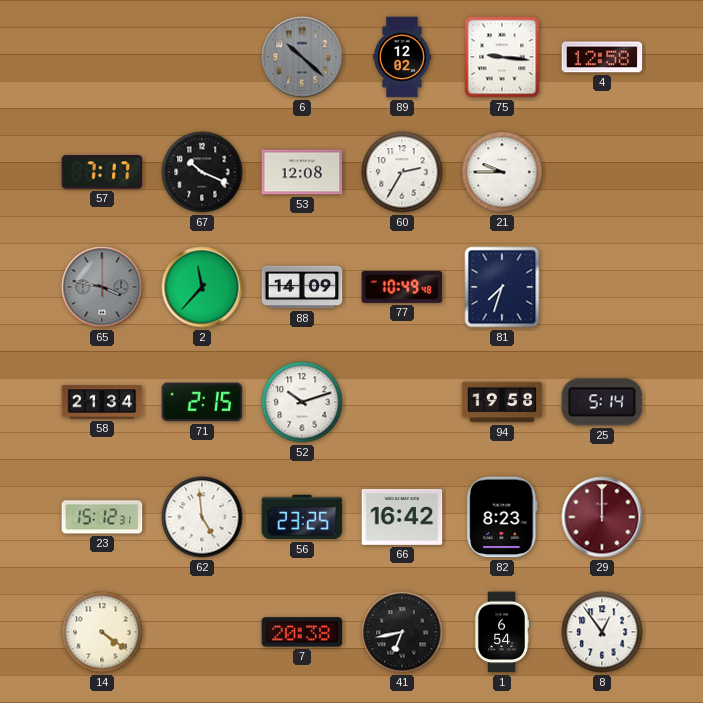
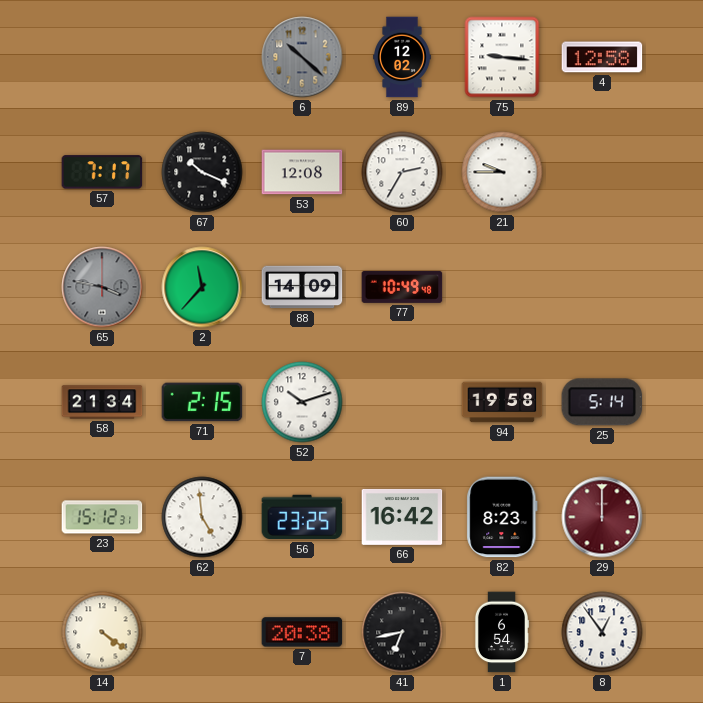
81: 7:33 -> none (502, 287)
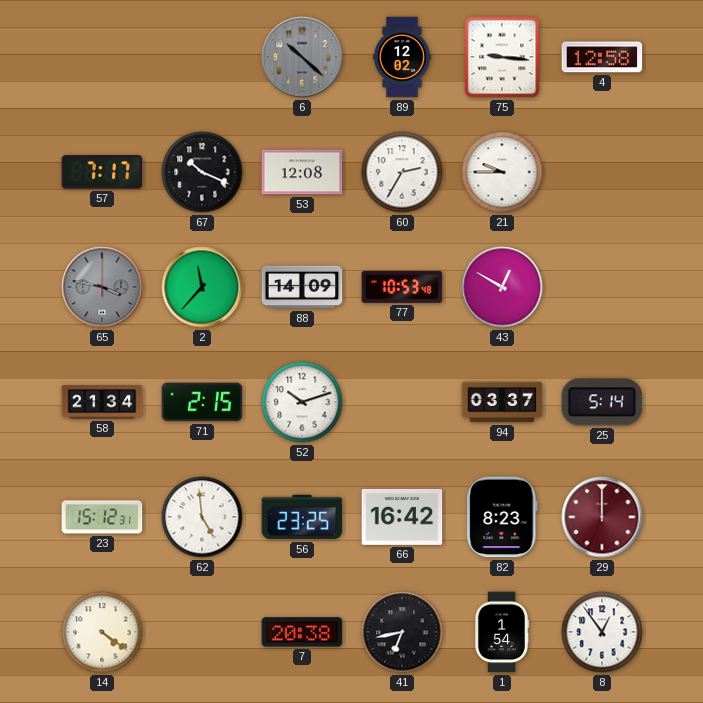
77: 10:49 -> 10:53 (402, 287)
43: none -> 12:50 (502, 287)
94: 19:58 -> 03:37 (502, 402)
1: 6:54 -> 1:54 (502, 632)
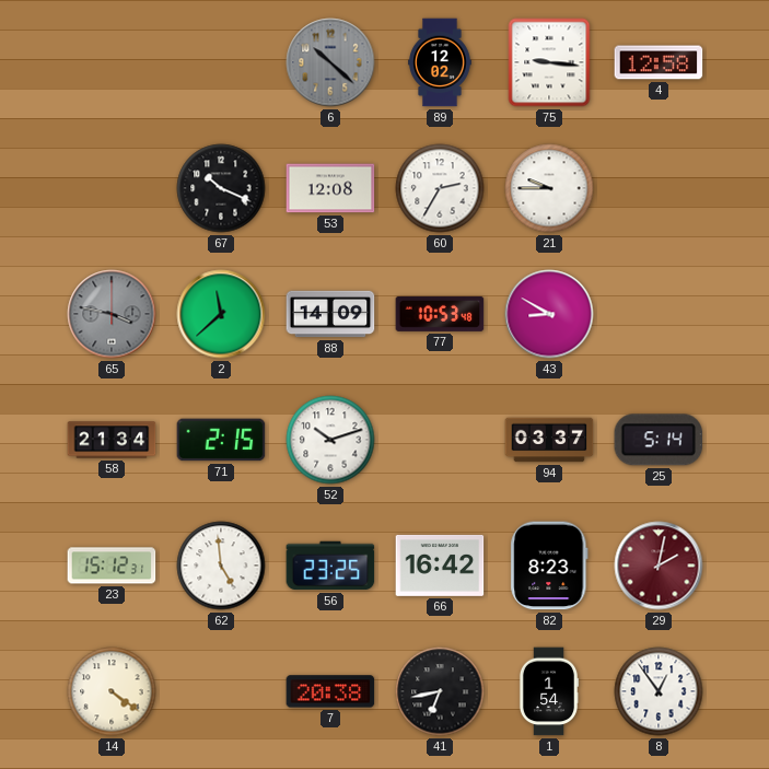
57: 7:17 -> none (102, 172)
2: 11:37 -> 11:38 (221, 314)
43: 12:50 -> 8:50 (549, 314)
29: 12:00 -> 2:02 (659, 566)
